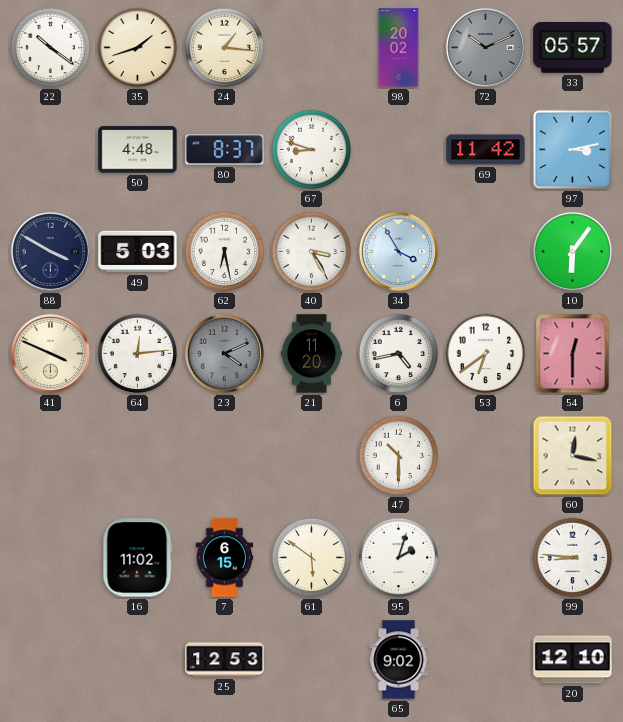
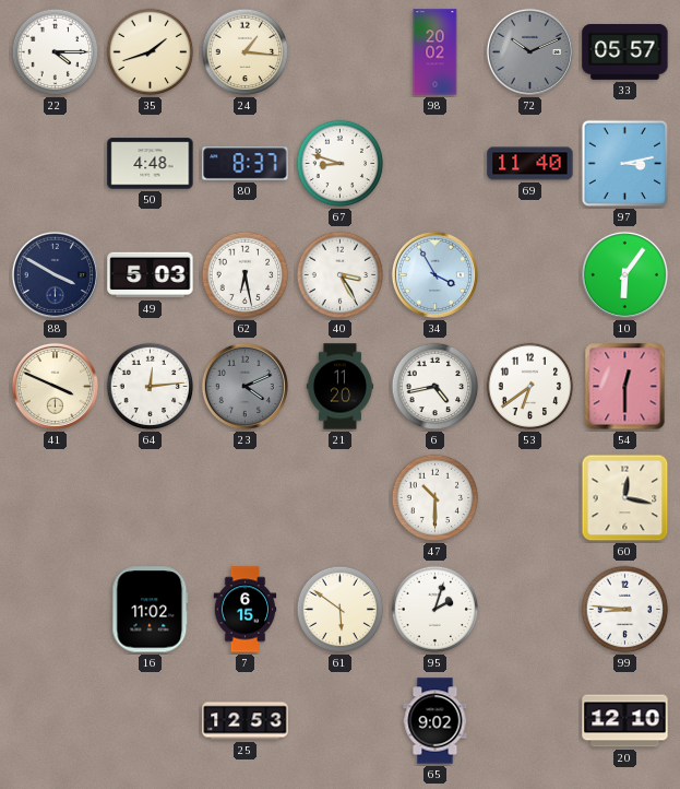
22: 10:21 -> 4:15 (56, 52)
69: 11:42 -> 11:40 (530, 164)
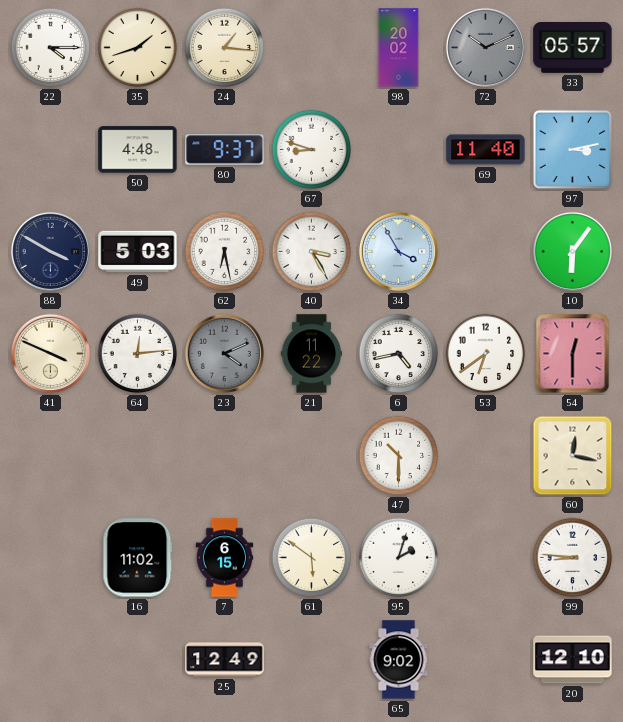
80: 8:37 -> 9:37 (225, 150)
21: 11:20 -> 11:22 (312, 354)
25: 12:53 -> 12:49 (225, 660)
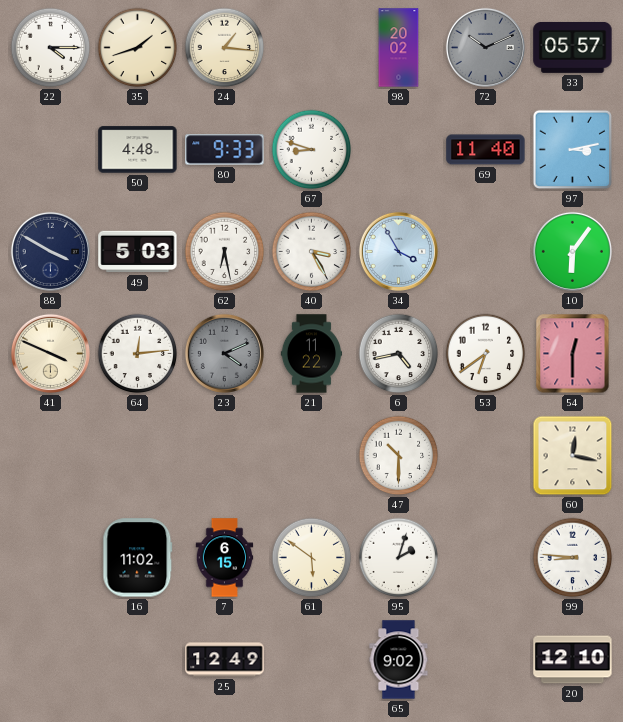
80: 9:37 -> 9:33 (225, 150)
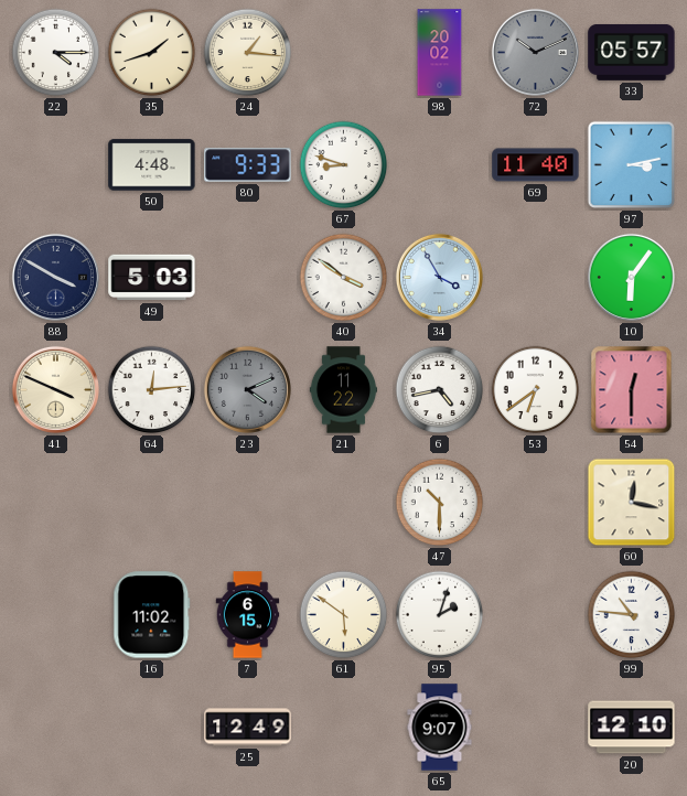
62: 6:28 -> none (225, 252)
40: 3:25 -> 3:51 (344, 278)
99: 8:46 -> 10:46 (632, 615)
65: 9:02 -> 9:07 (440, 728)
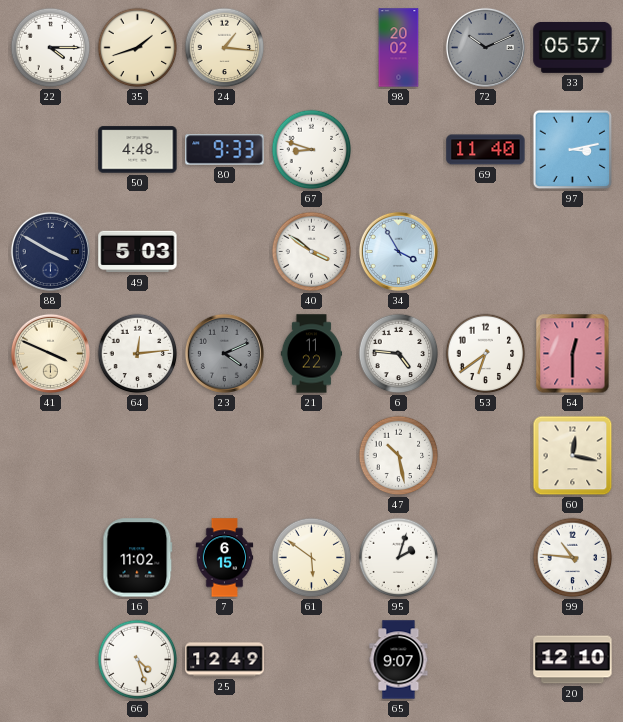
10: 6:06 -> none (631, 277)
6: 4:43 -> 4:46 (399, 354)
47: 10:30 -> 10:28 (399, 456)
66: none -> 4:27 (138, 660)
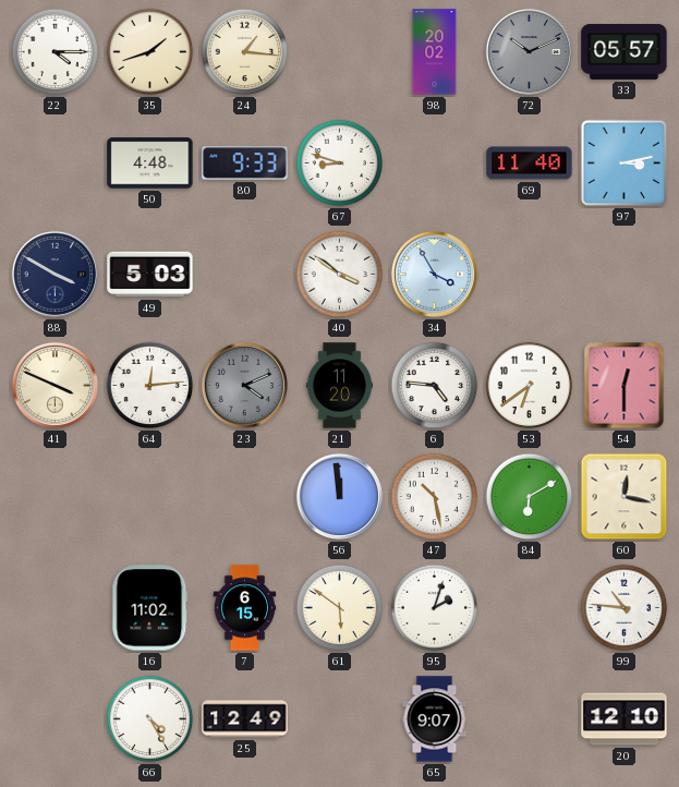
21: 11:22 -> 11:20 (340, 386)
56: none -> 11:59 (339, 496)
84: none -> 6:10 (530, 497)
66: 4:27 -> 4:25 (150, 719)
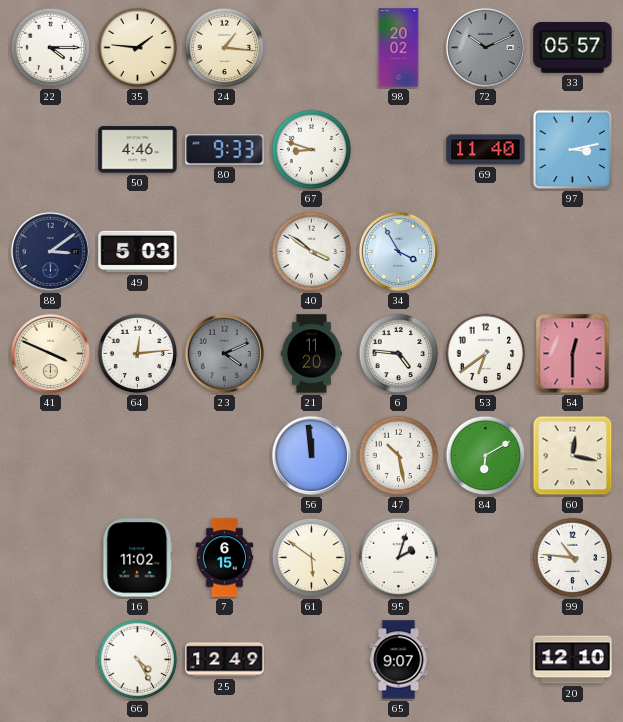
35: 1:42 -> 1:46 (138, 48)
50: 4:48 -> 4:46 (138, 150)
88: 3:50 -> 3:09 (50, 251)
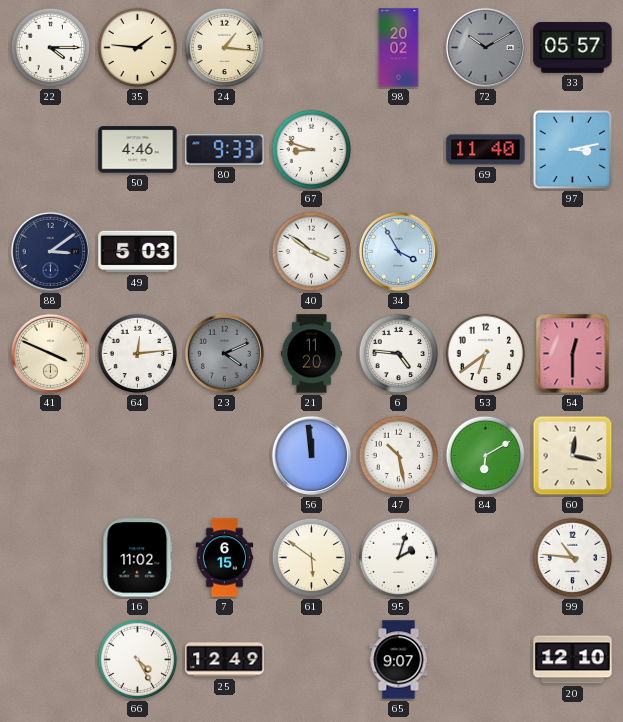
72: 10:11 -> 10:10 (485, 47)
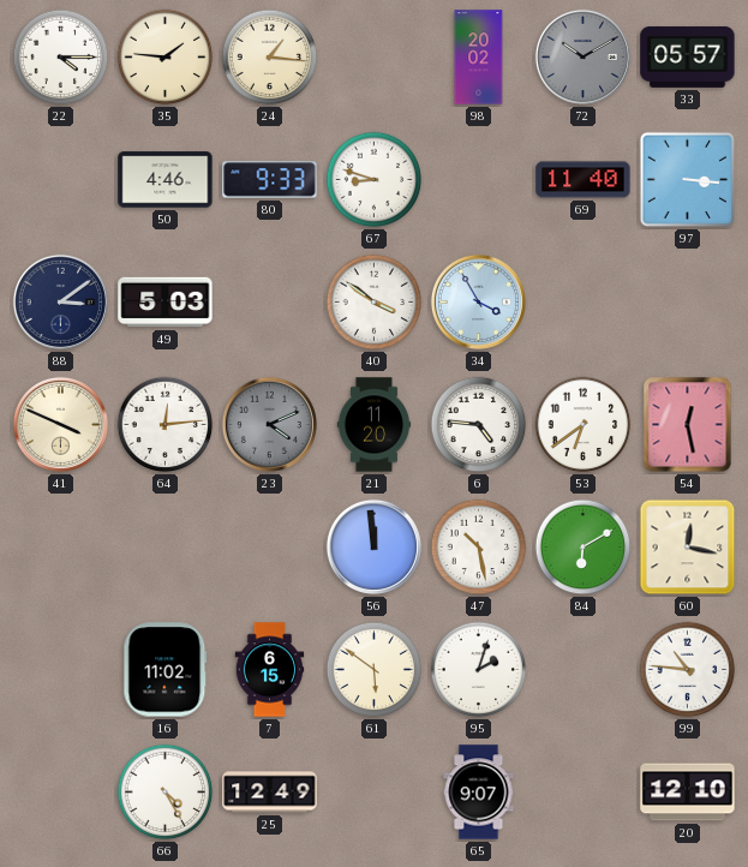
97: 3:13 -> 3:16 (688, 180)
54: 12:30 -> 12:28 (688, 425)
